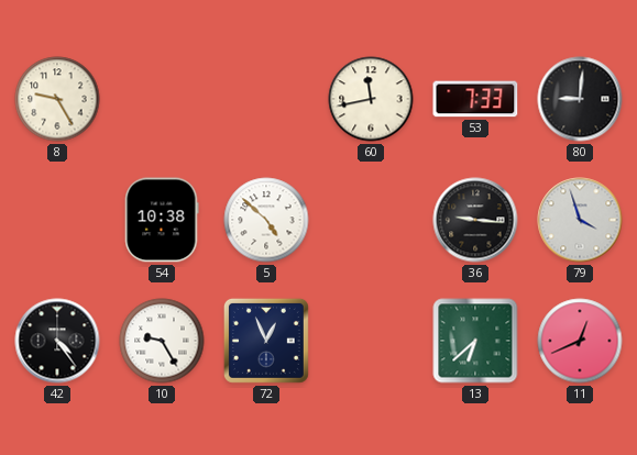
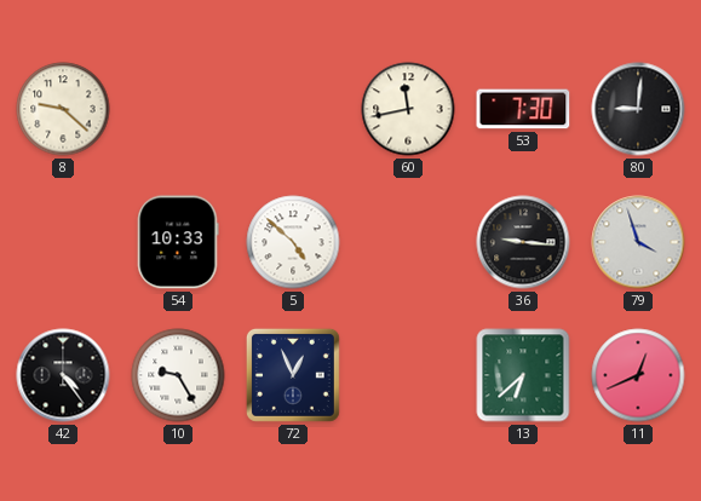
8: 9:25 -> 9:22 (63, 109)
53: 7:33 -> 7:30 (523, 109)
54: 10:38 -> 10:33 (178, 242)
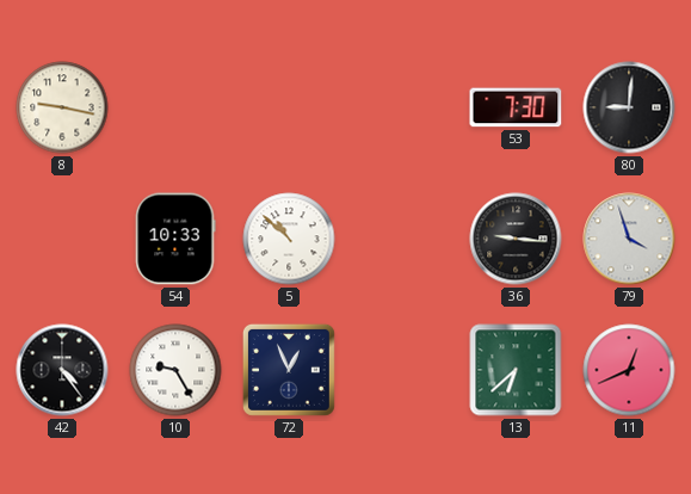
8: 9:22 -> 9:17 (62, 107)
60: 11:43 -> none (408, 109)
5: 4:52 -> 10:52 (289, 239)
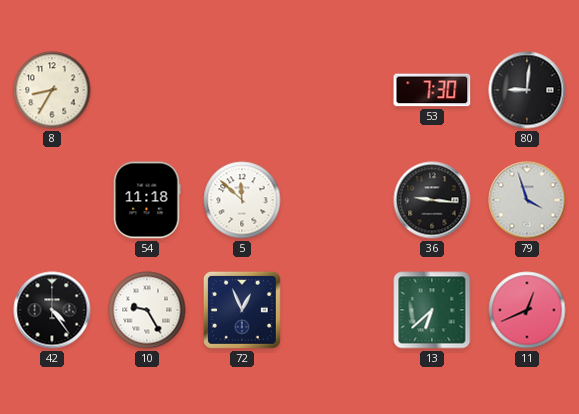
8: 9:17 -> 8:35 (52, 90)
54: 10:33 -> 11:18 (147, 200)
5: 10:52 -> 11:52 (242, 200)
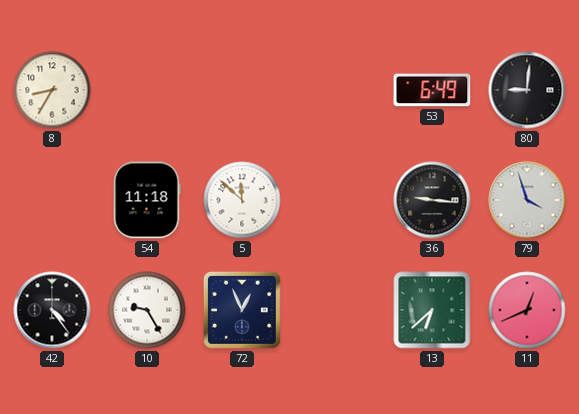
53: 7:30 -> 6:49 (432, 90)
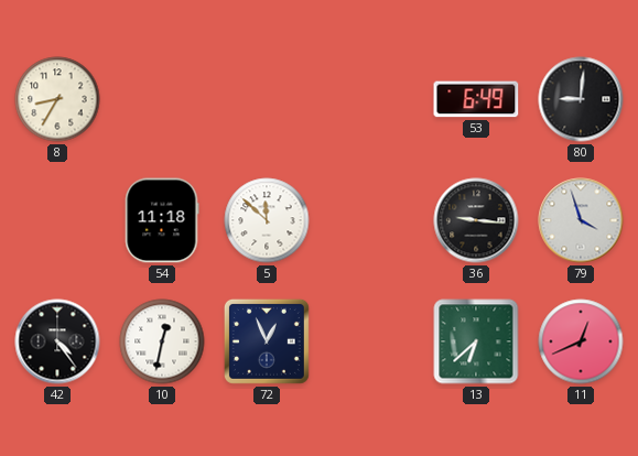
10: 9:25 -> 12:32 (162, 341)
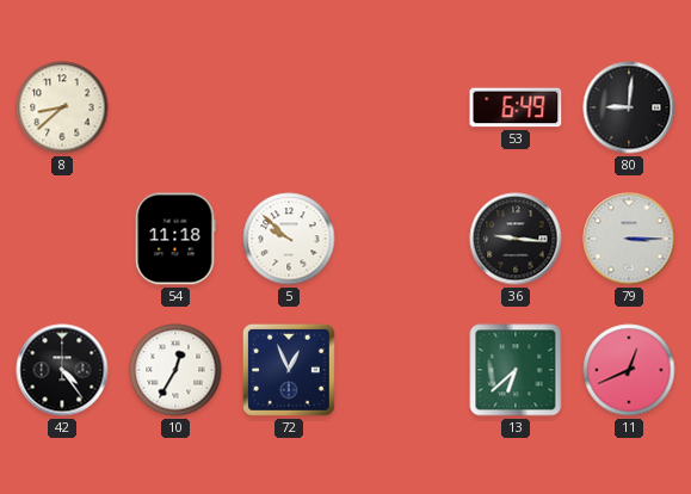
8: 8:35 -> 8:38 (62, 107)
5: 11:52 -> 9:52 (289, 239)
79: 3:57 -> 3:15 (629, 239)
10: 12:32 -> 12:35 (175, 370)
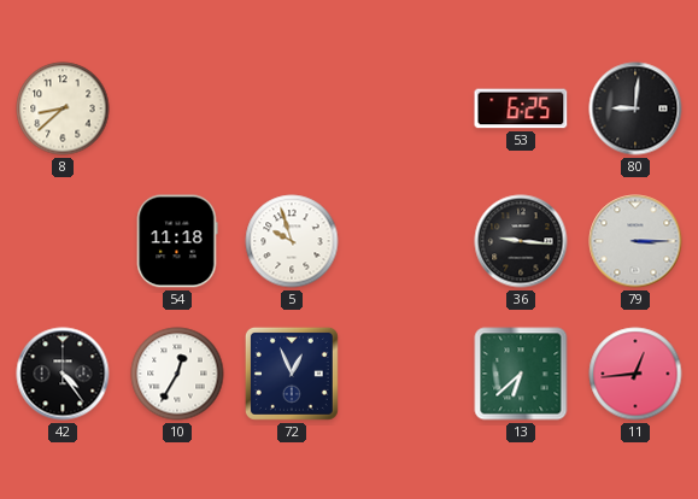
53: 6:49 -> 6:25 (521, 108)
5: 9:52 -> 9:57 (292, 241)
11: 12:41 -> 12:44 (635, 374)
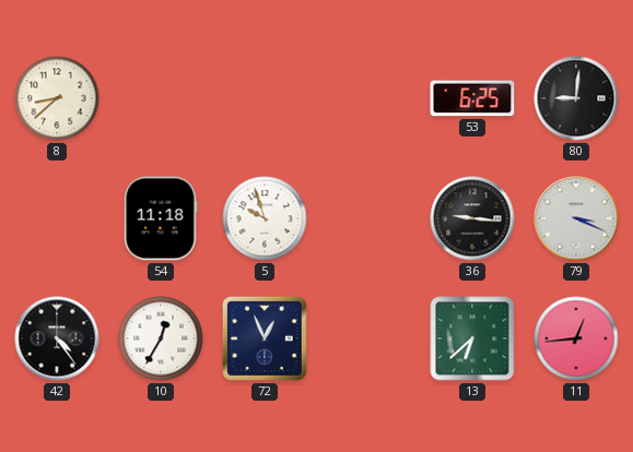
79: 3:15 -> 3:19 (576, 218)
